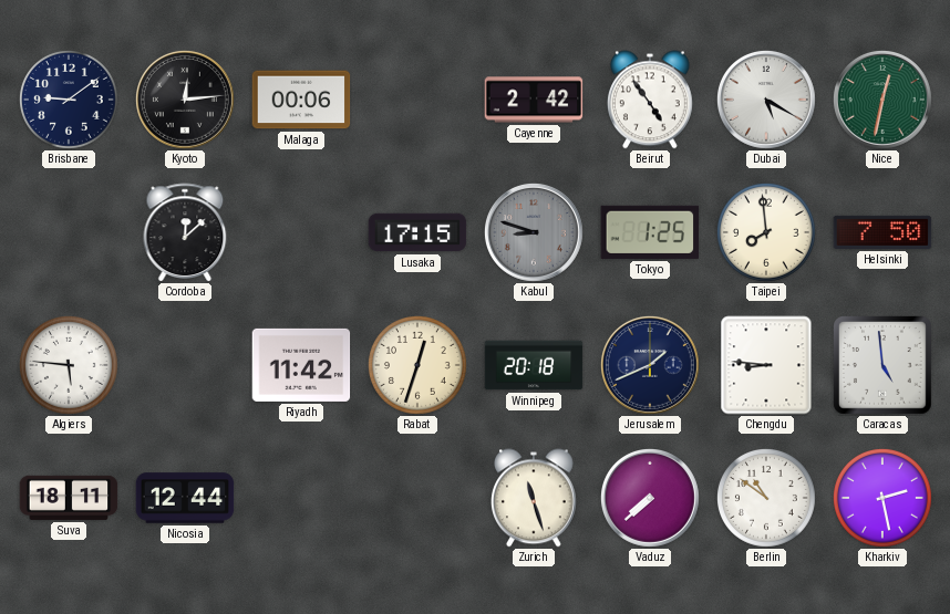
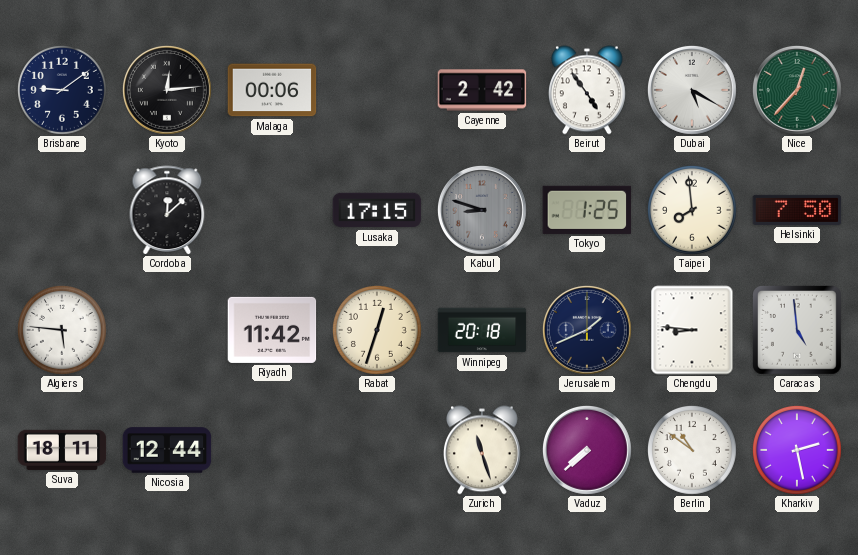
Nice: 12:32 -> 12:37 (797, 90)
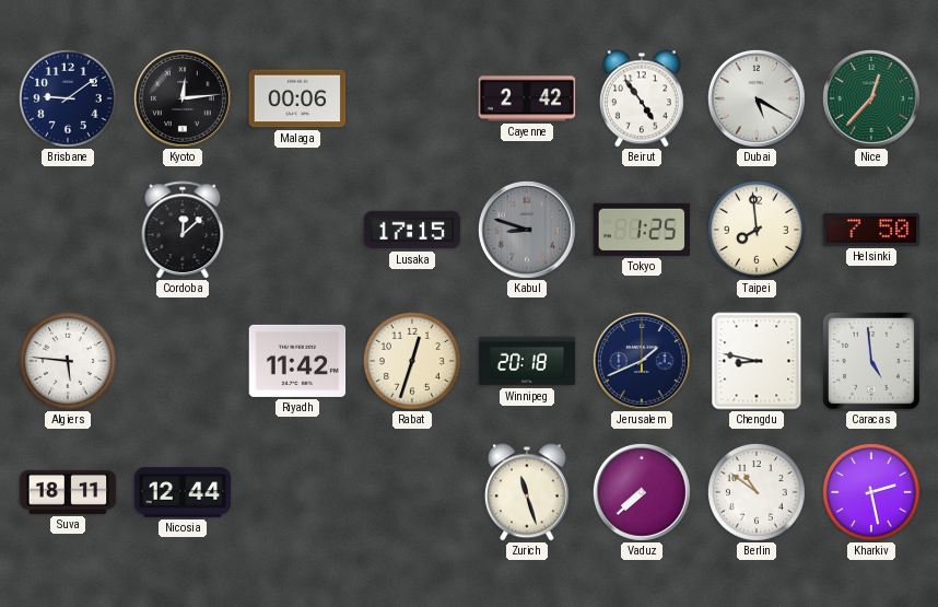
Chengdu: 8:46 -> 8:47 (757, 361)
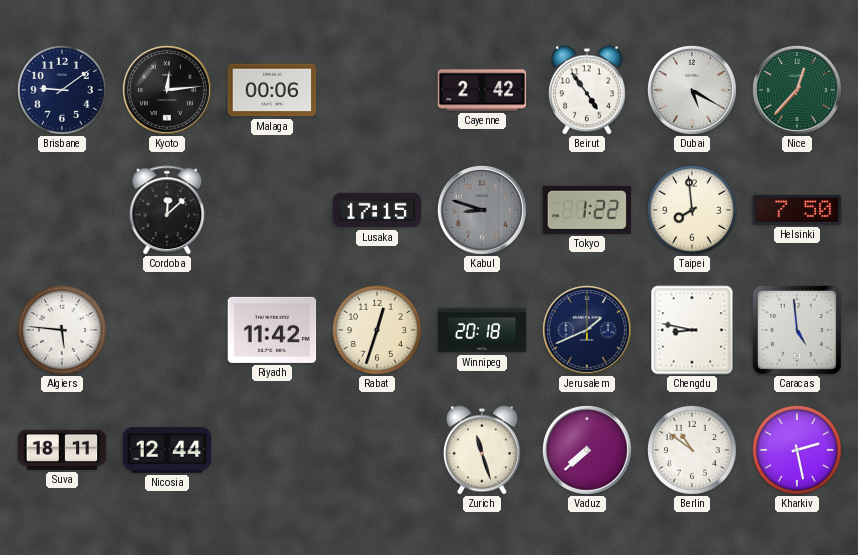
Tokyo: 1:25 -> 1:22 (587, 210)
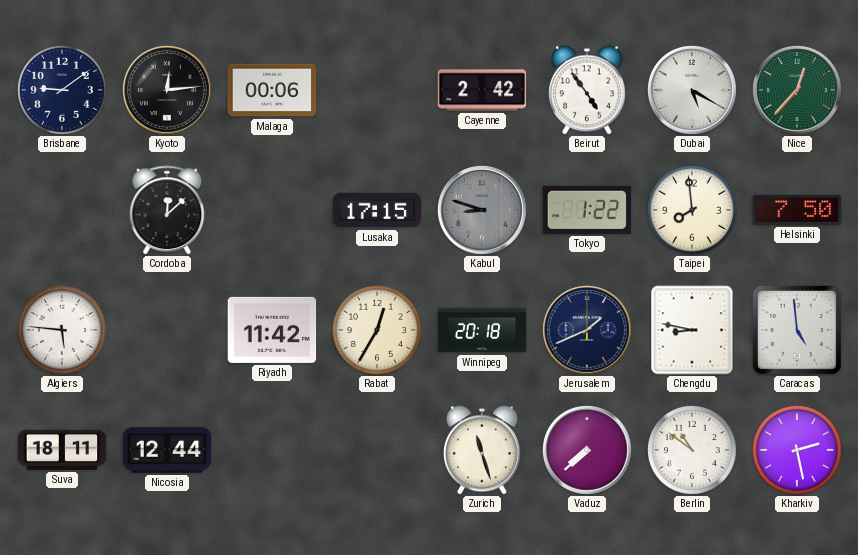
Rabat: 12:33 -> 12:35 (377, 330)
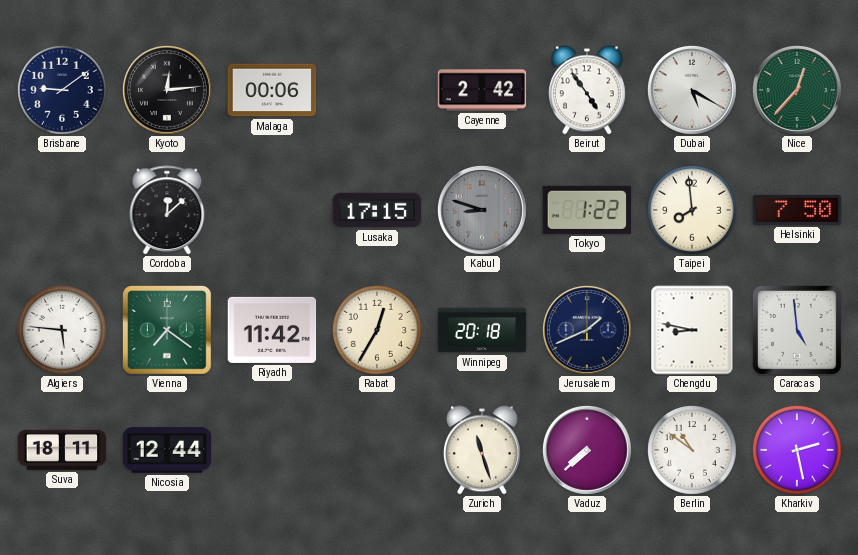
Vienna: none -> 7:21 (168, 331)
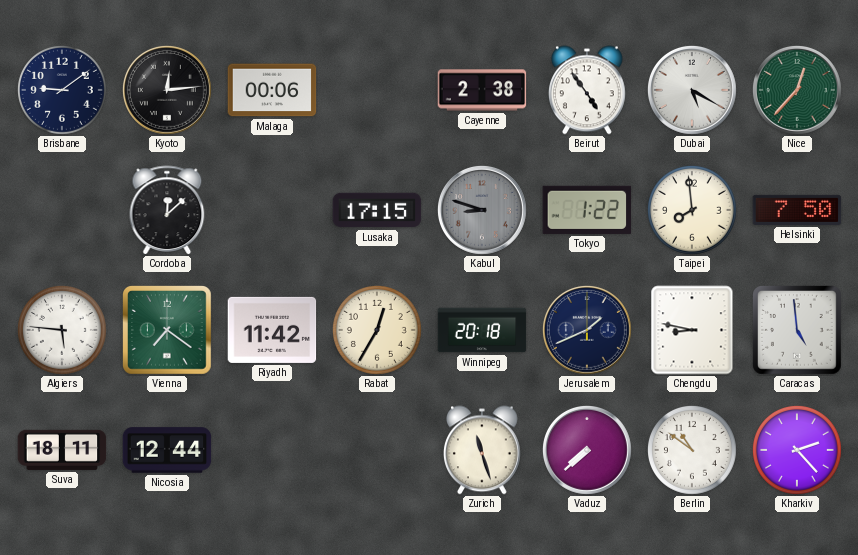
Cayenne: 2:42 -> 2:38 (482, 90)
Kharkiv: 2:28 -> 2:23 (797, 450)
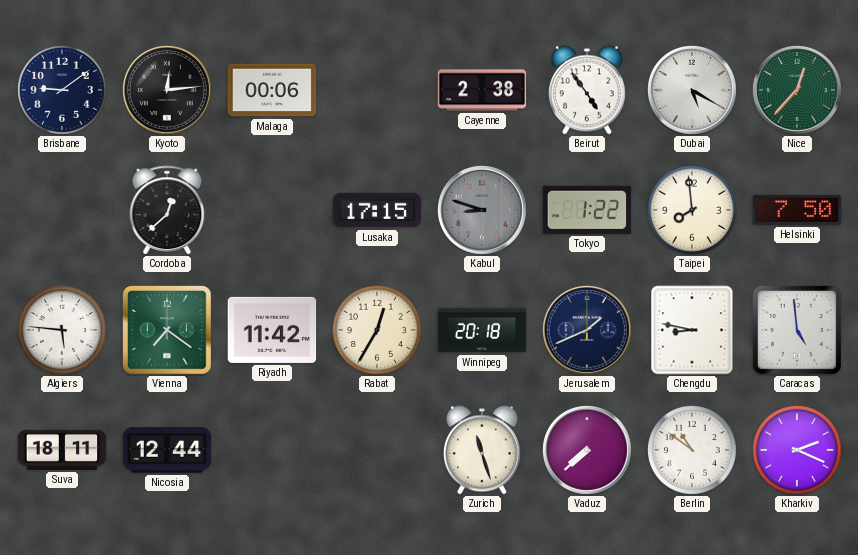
Cordoba: 12:08 -> 12:38 (167, 210)
Kharkiv: 2:23 -> 2:19 (797, 450)
